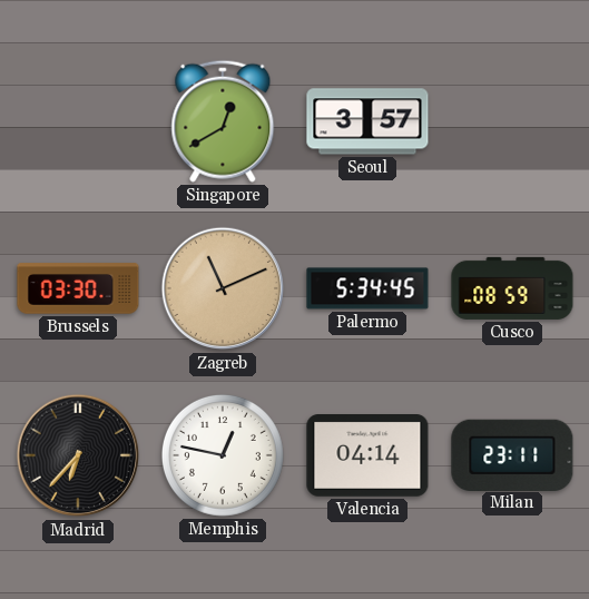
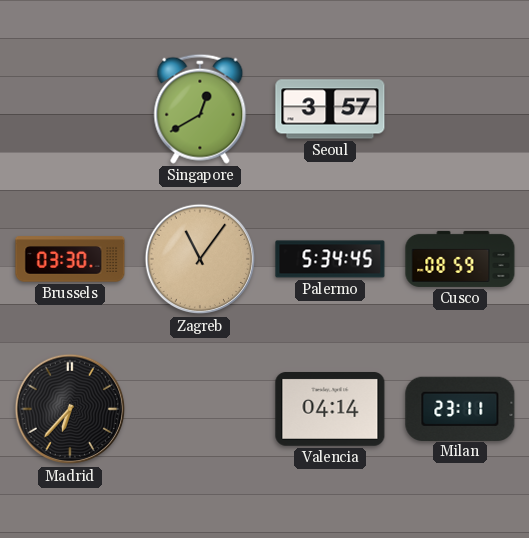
Zagreb: 11:11 -> 11:06 (200, 259)
Memphis: 12:47 -> none (223, 455)
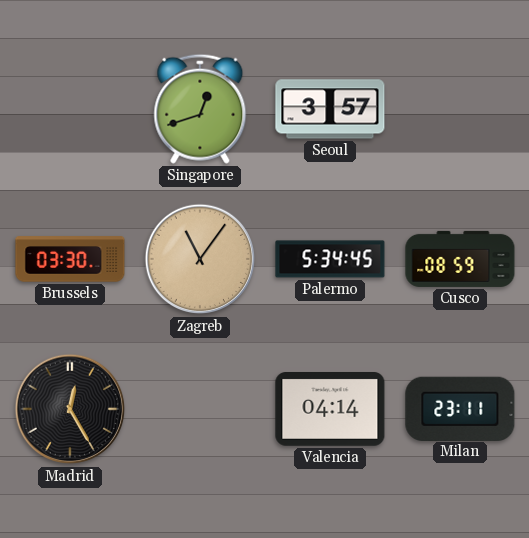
Singapore: 12:40 -> 12:42 (200, 109)
Madrid: 6:37 -> 12:25 (70, 409)
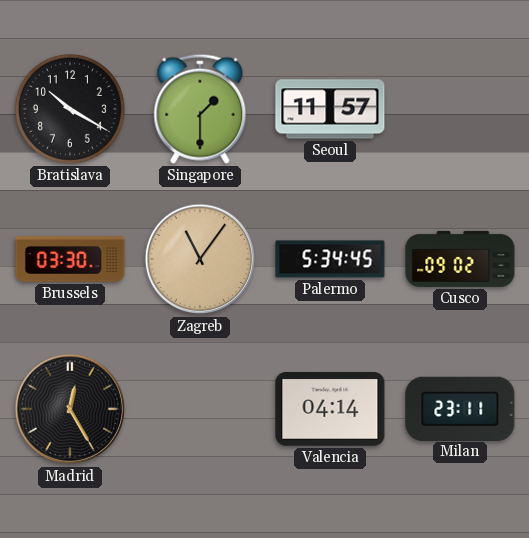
Bratislava: none -> 10:20 (70, 109)
Singapore: 12:42 -> 1:30 (200, 109)
Seoul: 3:57 -> 11:57 (330, 109)
Cusco: 08:59 -> 09:02 (460, 259)
